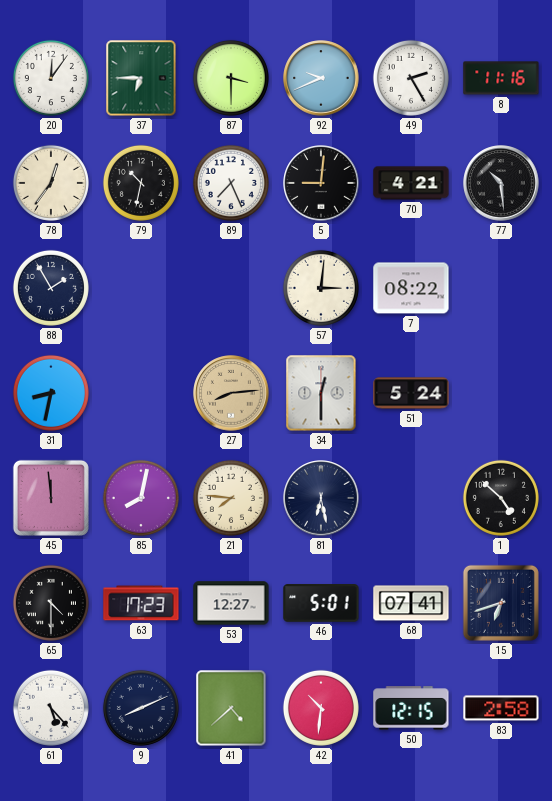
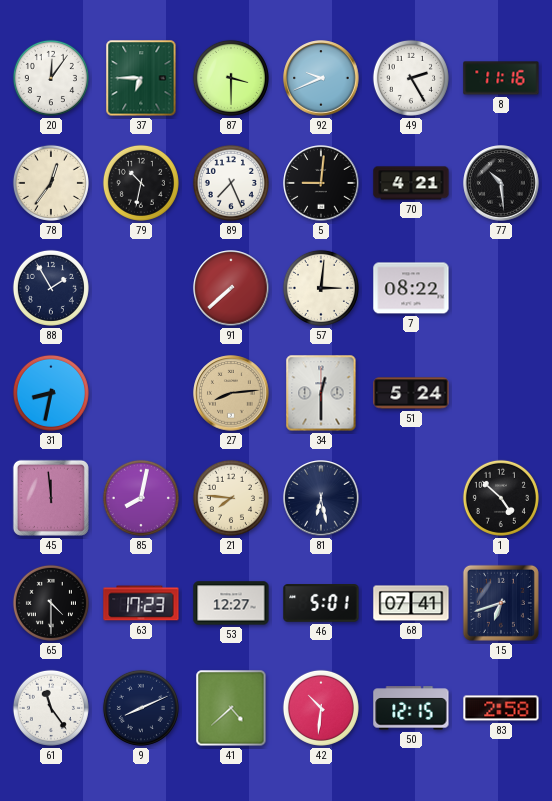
91: none -> 7:38 (231, 288)
61: 5:23 -> 11:24 (51, 708)
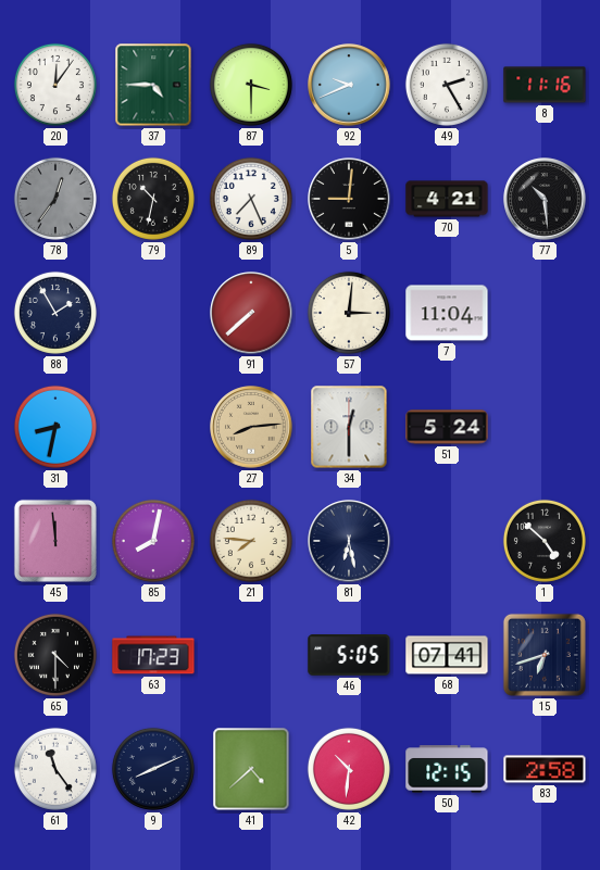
37: 6:45 -> 4:45 (153, 85)
78 dial: cream -> grey (55, 199)
7: 08:22 -> 11:04 (447, 313)
53: 12:27 -> none (231, 603)
46: 5:01 -> 5:05 (349, 655)
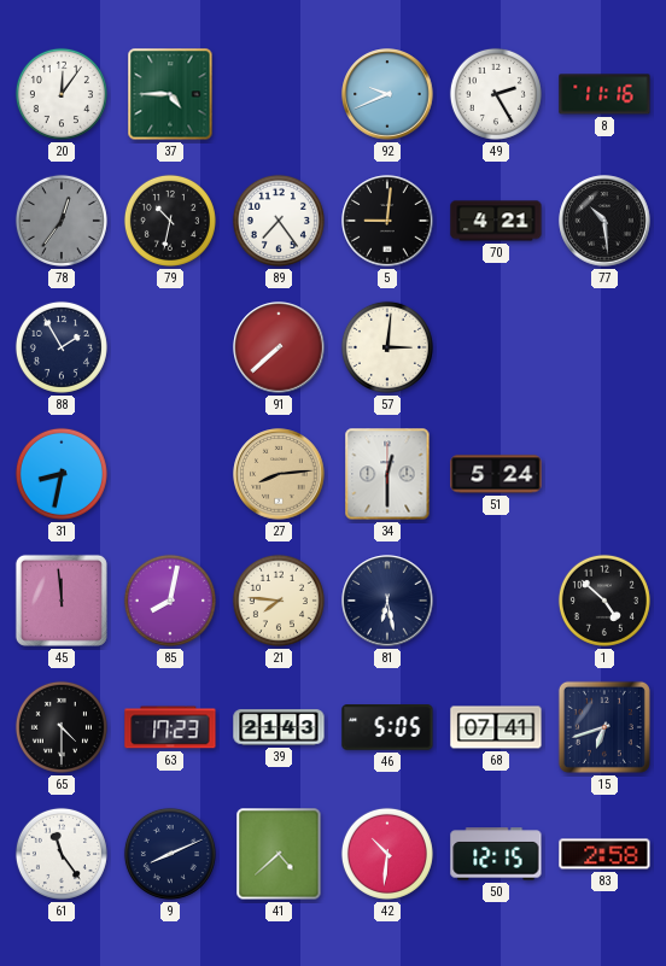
87: 3:30 -> none (251, 85)
89: 7:26 -> 7:24 (279, 221)
7: 11:04 -> none (447, 313)
39: none -> 21:43 (279, 727)
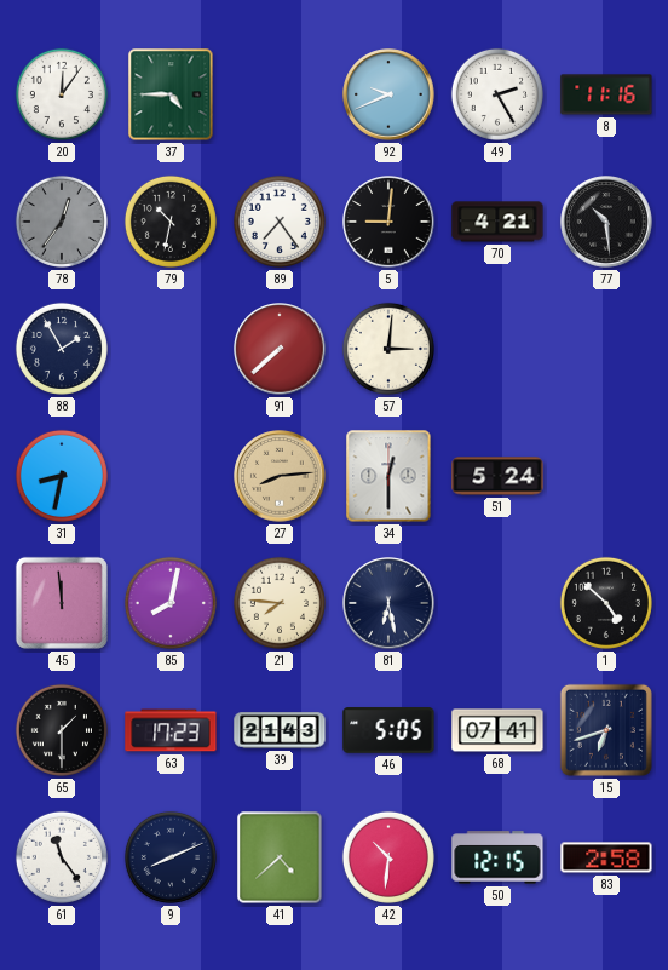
65: 4:30 -> 1:30 (62, 730)
